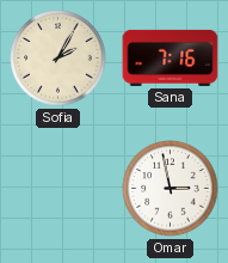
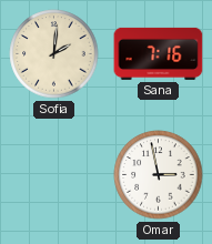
Sofia: 2:05 -> 2:01 (54, 54)
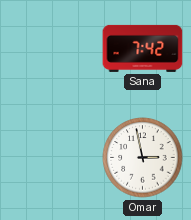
Sofia: 2:01 -> none (54, 54)
Sana: 7:16 -> 7:42 (143, 48)
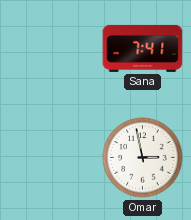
Sana: 7:42 -> 7:41 (143, 48)
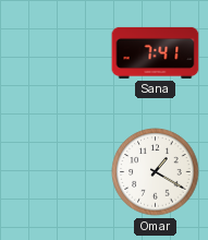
Omar: 2:58 -> 1:20 (156, 172)
